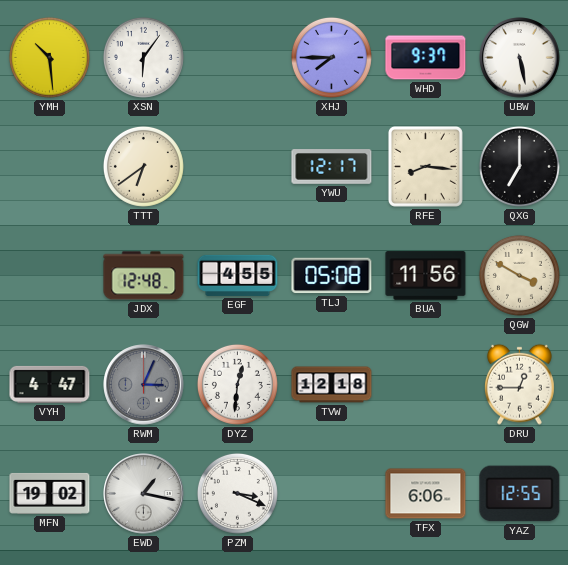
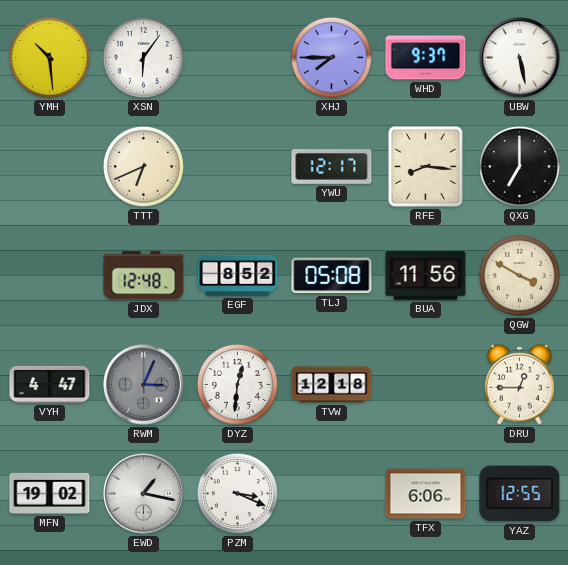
TTT: 6:39 -> 6:41 (143, 166)
EGF: 4:55 -> 8:52 (238, 275)
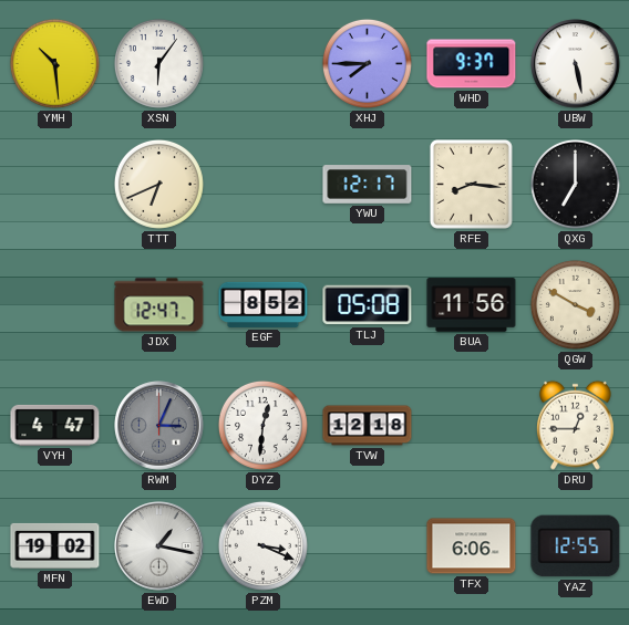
JDX: 12:48 -> 12:47 (159, 305)
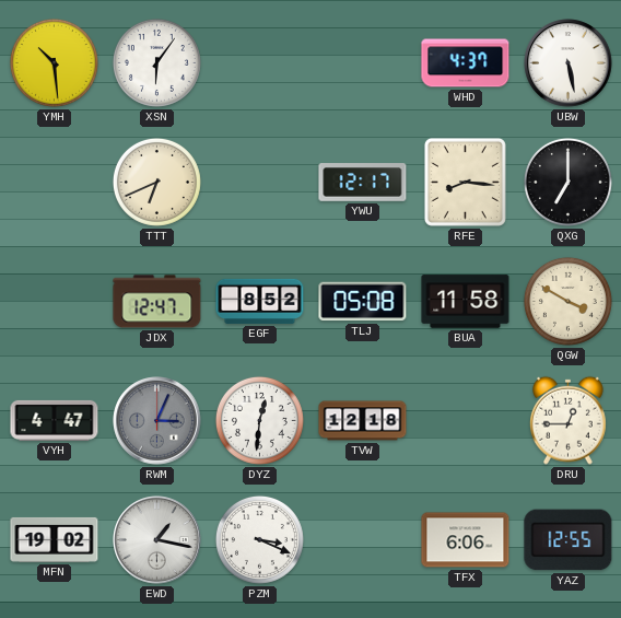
XHJ: 7:45 -> none (367, 63)
WHD: 9:37 -> 4:37 (466, 63)
BUA: 11:56 -> 11:58 (466, 302)
